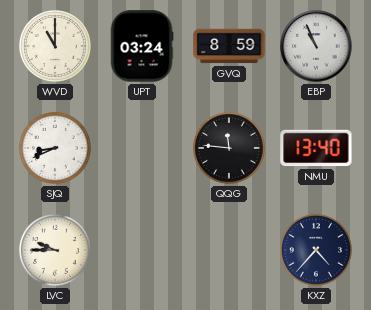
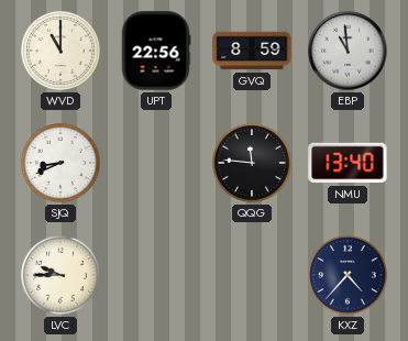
UPT: 03:24 -> 22:56 (156, 51)
EBP: 10:56 -> 10:59 (348, 51)
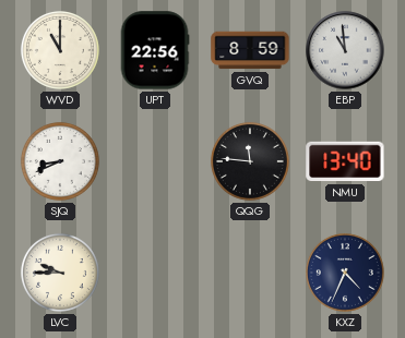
KXZ: 4:37 -> 4:34 (345, 273)
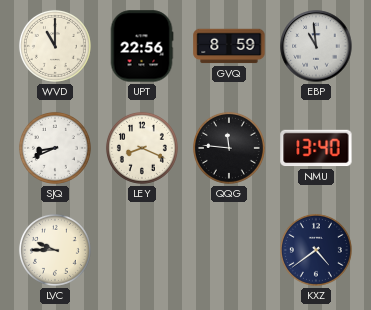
LEY: none -> 8:19 (142, 148)
KXZ: 4:34 -> 4:39 (316, 250)
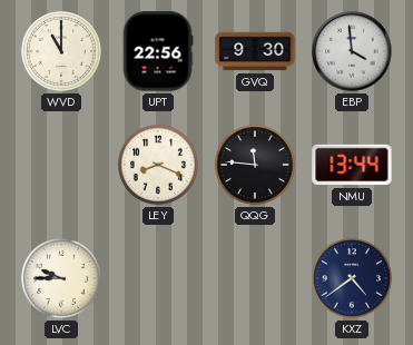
GVQ: 8:59 -> 9:30 (255, 51)
EBP: 10:59 -> 3:59 (352, 51)
SJQ: 8:41 -> none (55, 148)
NMU: 13:40 -> 13:44 (352, 165)
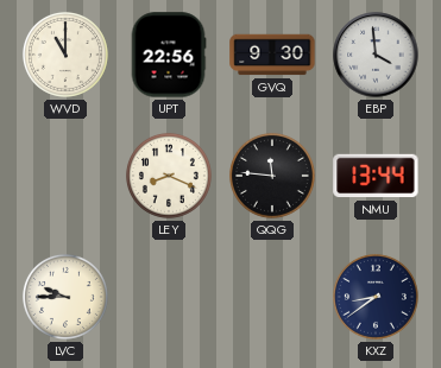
KXZ: 4:39 -> 8:39 (376, 297)
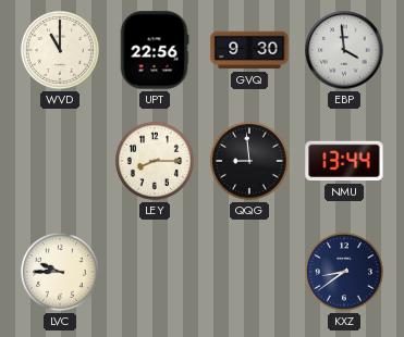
LEY: 8:19 -> 8:15 (155, 161)
QQG: 11:46 -> 8:59 (249, 161)
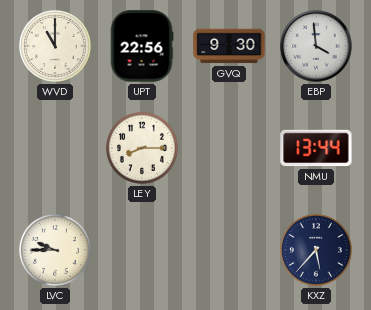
QQG: 8:59 -> none (249, 161)
KXZ: 8:39 -> 5:37 (316, 250)
